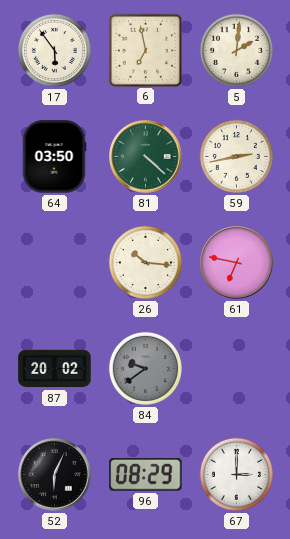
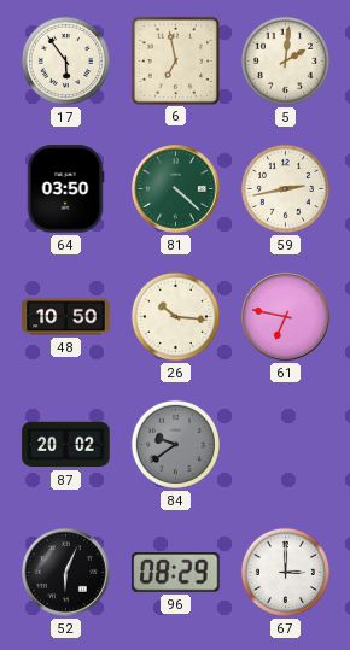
48: none -> 10:50 (66, 317)
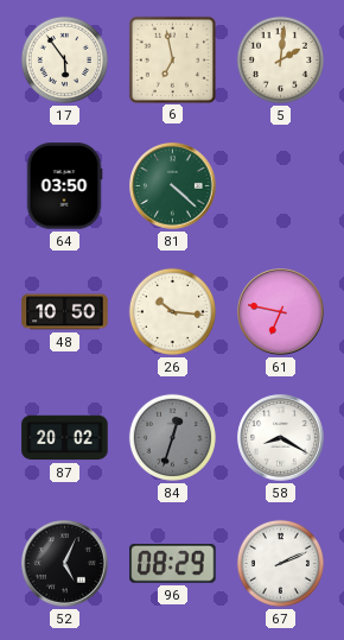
59: 2:43 -> none (285, 188)
84: 9:39 -> 12:33 (172, 437)
58: none -> 8:20 (281, 438)
52: 6:04 -> 5:04 (65, 564)
67: 3:00 -> 2:11 (280, 563)
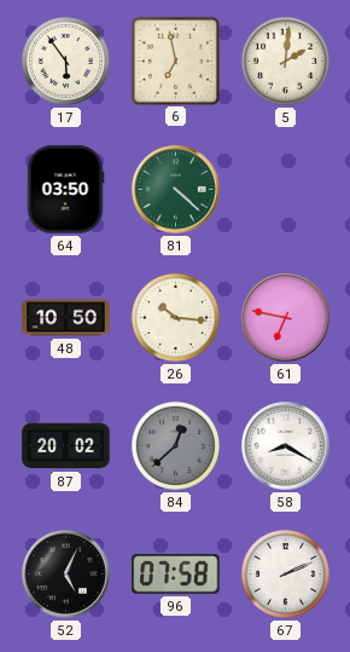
84: 12:33 -> 12:38 (175, 445)
96: 08:29 -> 07:58 (176, 575)
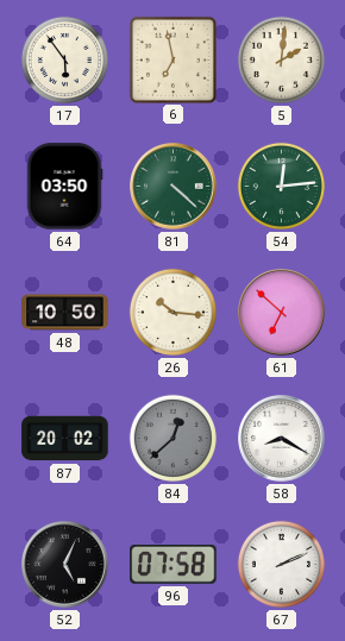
54: none -> 12:14 (281, 186)
61: 6:47 -> 6:52 (282, 313)
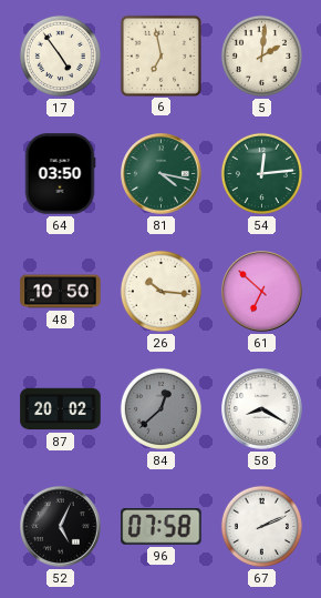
17: 5:54 -> 4:54 (60, 55)
81: 4:22 -> 4:17 (162, 174)
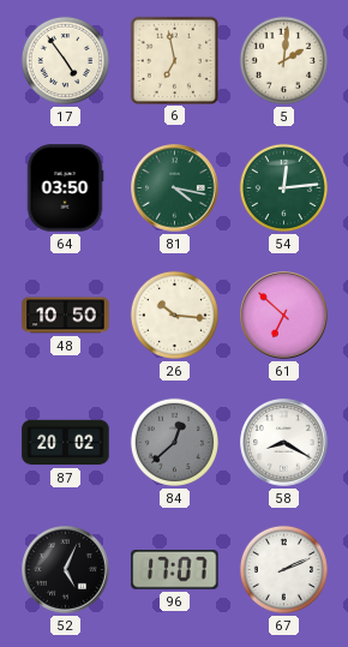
96: 07:58 -> 17:07 (175, 570)
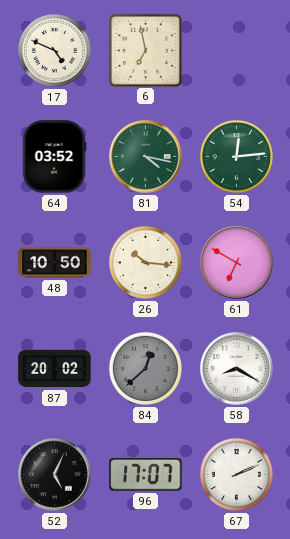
17: 4:54 -> 4:49 (54, 50)
5: 2:01 -> none (283, 60)
64: 03:50 -> 03:52 (54, 157)
61: 6:52 -> 6:50 (237, 263)
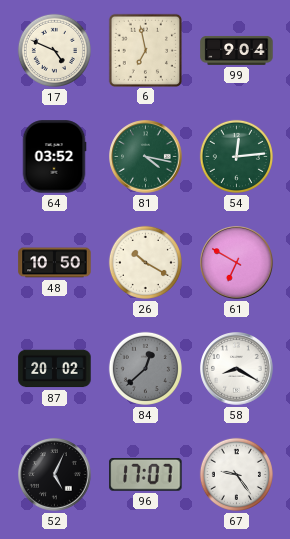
99: none -> 9:04 (237, 50)
26: 10:16 -> 10:20 (145, 262)
67: 2:11 -> 9:24 (236, 474)
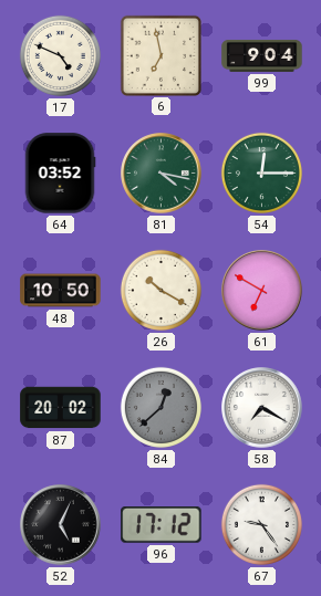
54: 12:14 -> 12:15 (261, 172)
58: 8:20 -> 7:20 (262, 408)
96: 17:07 -> 17:12 (162, 525)
